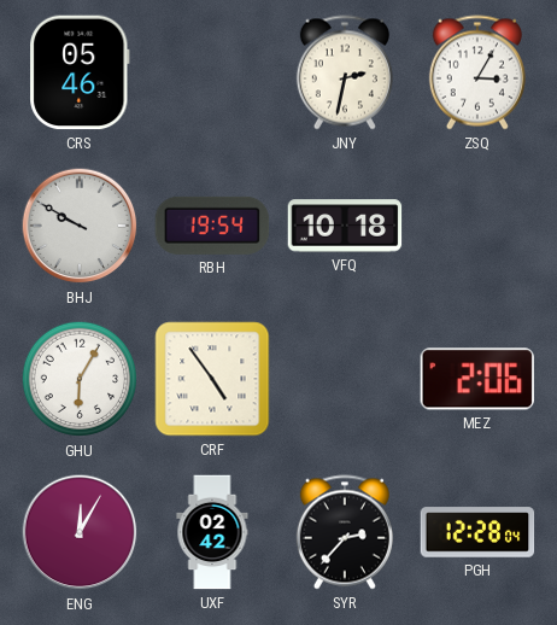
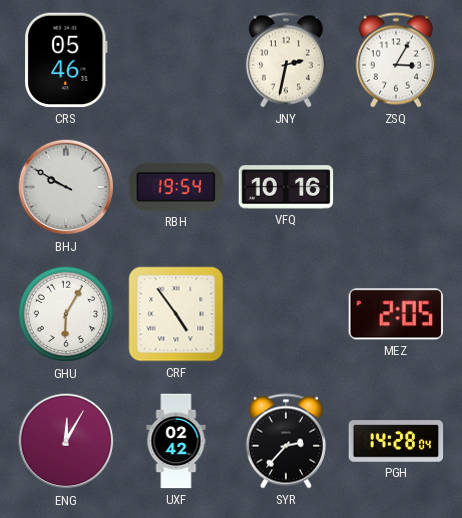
VFQ: 10:18 -> 10:16 (286, 187)
MEZ: 2:06 -> 2:05 (395, 314)
PGH: 12:28 -> 14:28 (396, 441)
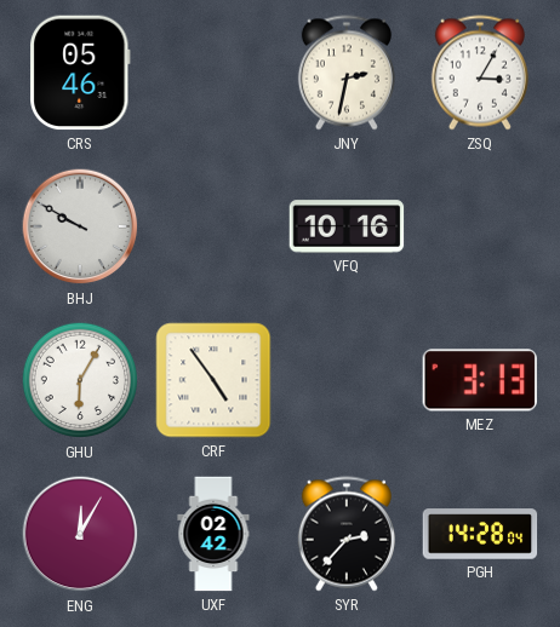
RBH: 19:54 -> none (176, 187)
MEZ: 2:05 -> 3:13 (479, 380)
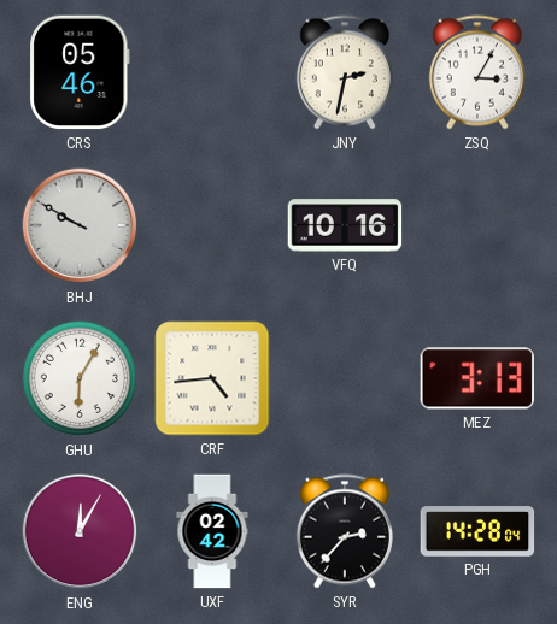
CRF: 4:54 -> 4:44 (212, 378)
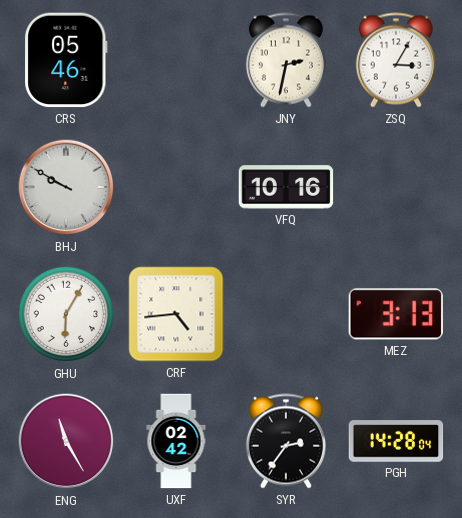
ENG: 12:05 -> 11:25 (66, 441)
SYR: 2:37 -> 2:36 (286, 441)
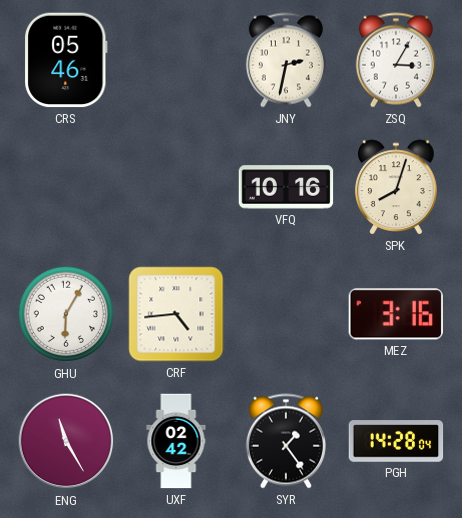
BHJ: 9:50 -> none (66, 187)
SPK: none -> 8:03 (396, 187)
MEZ: 3:13 -> 3:16 (395, 314)
SYR: 2:36 -> 1:24 (286, 441)
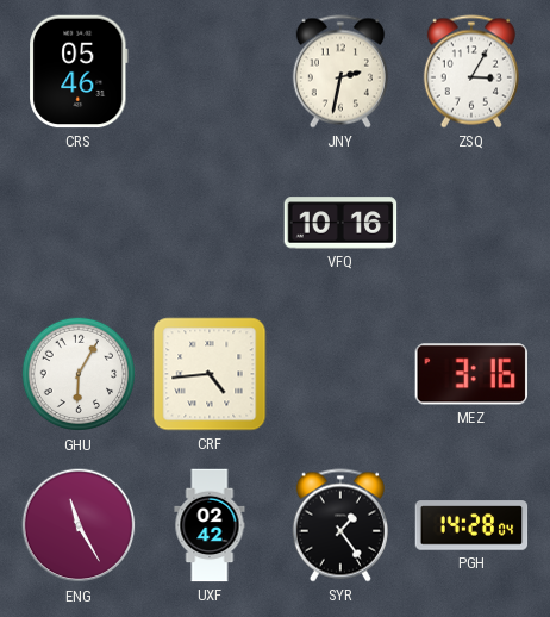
SPK: 8:03 -> none (396, 187)
